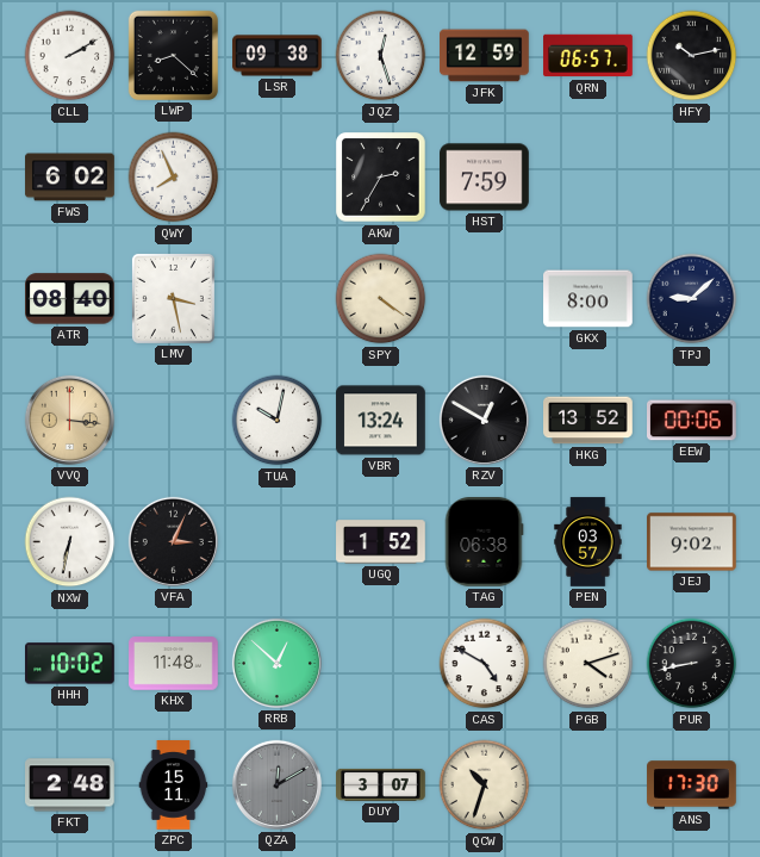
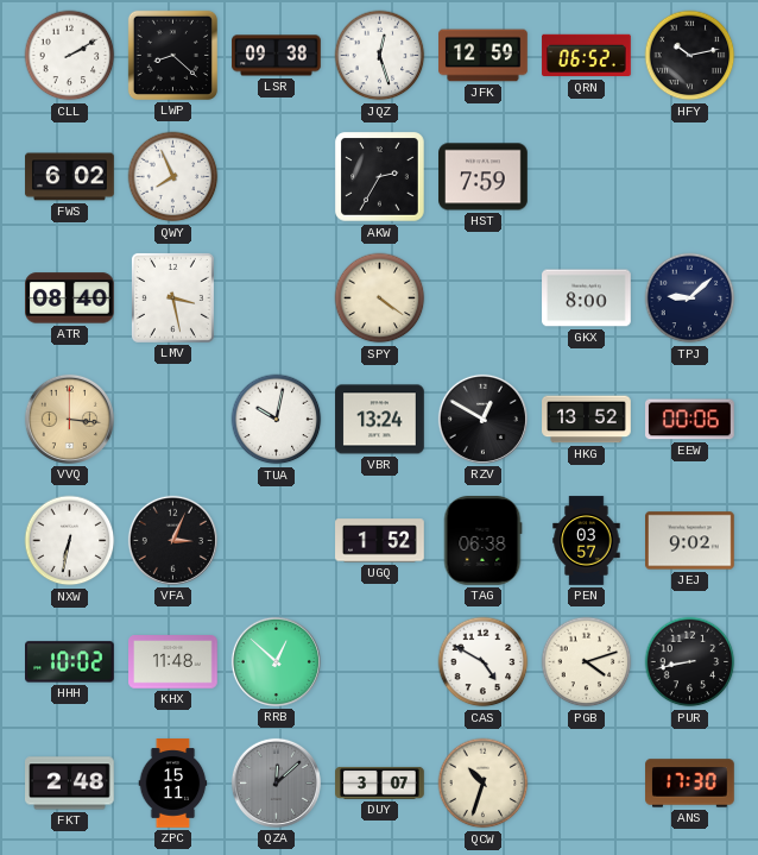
QRN: 06:57 -> 06:52 (587, 56)
QZA: 12:10 -> 12:08 (276, 782)
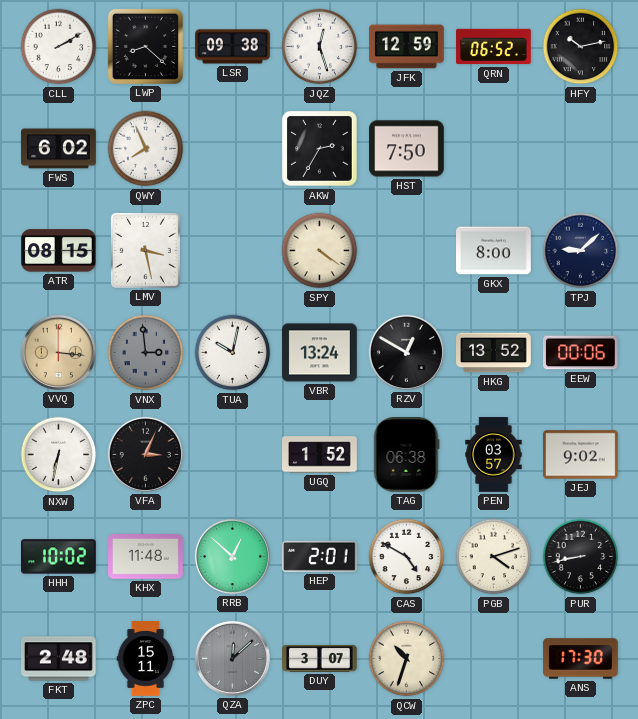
HST: 7:59 -> 7:50 (407, 149)
ATR: 08:40 -> 08:15 (59, 251)
VNX: none -> 2:59 (146, 353)
HEP: none -> 2:01 (320, 556)
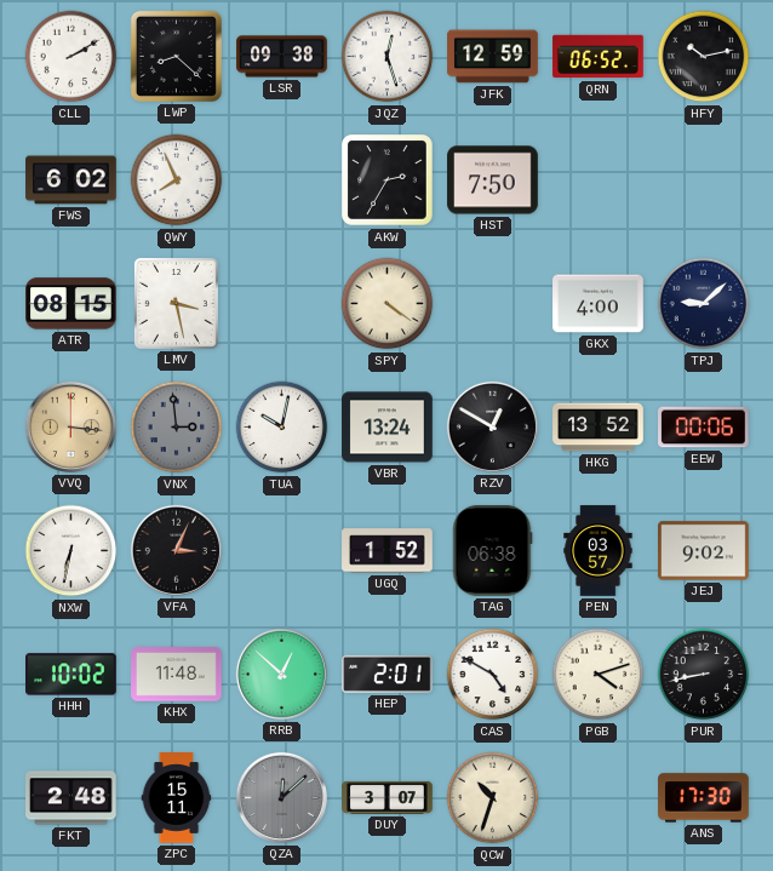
GKX: 8:00 -> 4:00 (599, 304)
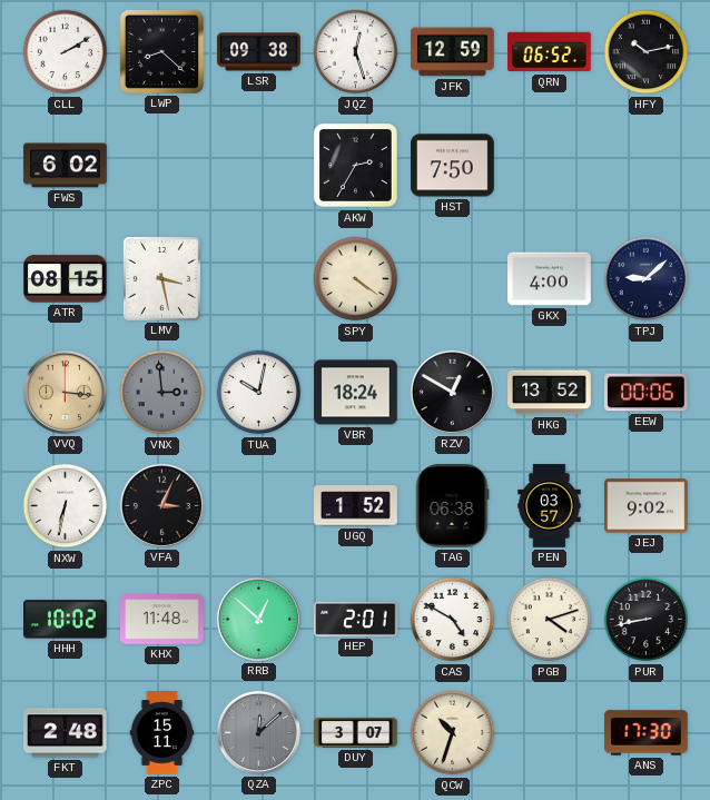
QWY: 7:56 -> none (177, 180)
VBR: 13:24 -> 18:24 (356, 393)
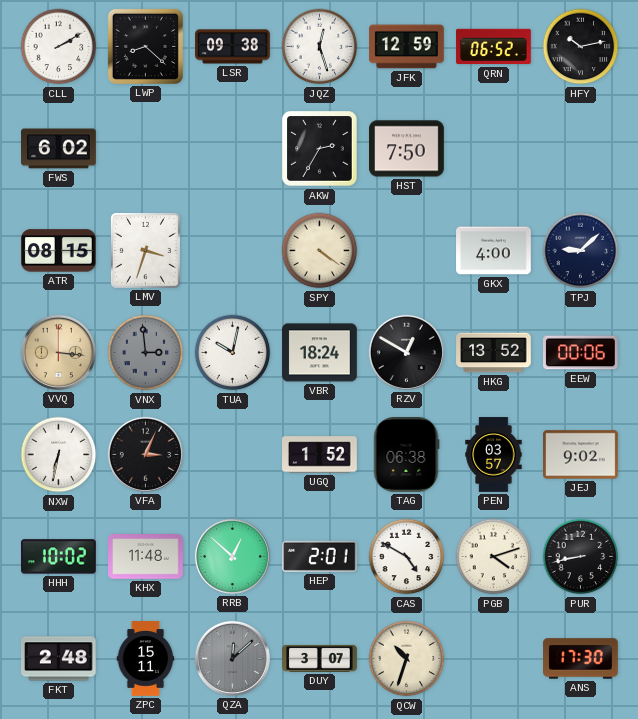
LMV: 3:28 -> 3:33 (145, 250)
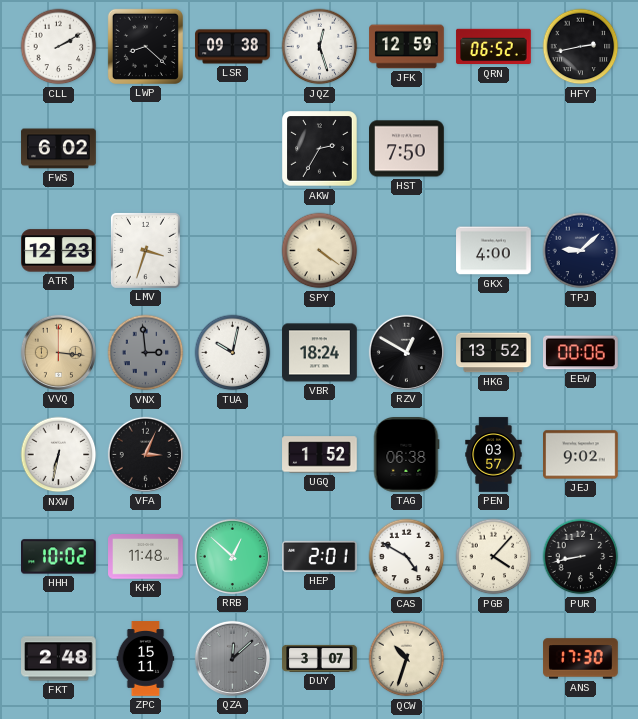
HFY: 10:13 -> 2:43 (581, 47)
ATR: 08:15 -> 12:23 (59, 251)
PGB: 4:12 -> 4:07 (494, 557)
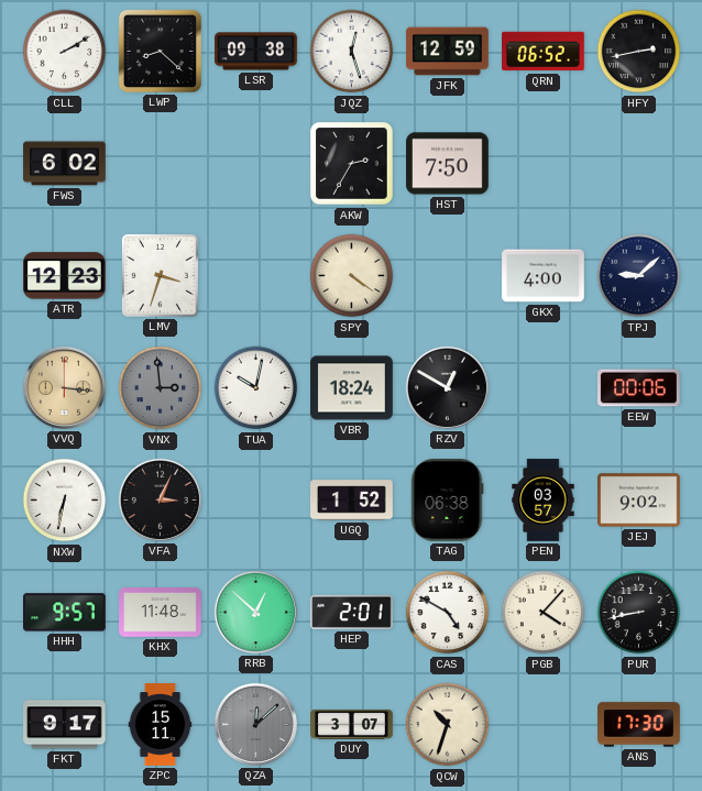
HKG: 13:52 -> none (494, 353)
HHH: 10:02 -> 9:57 (65, 613)
FKT: 2:48 -> 9:17 (65, 725)
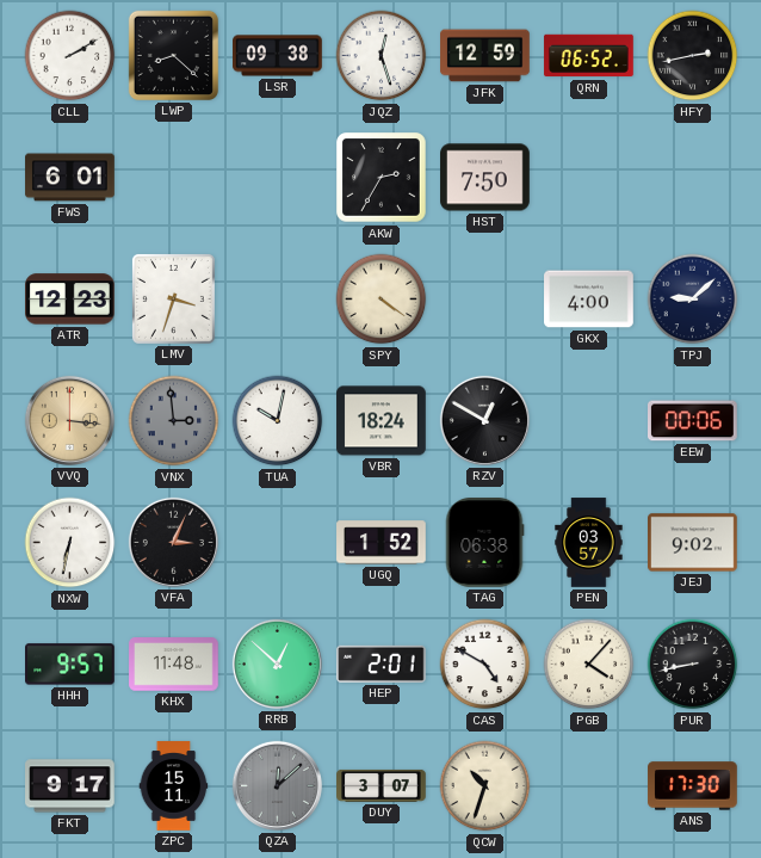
FWS: 6:02 -> 6:01 (70, 178)
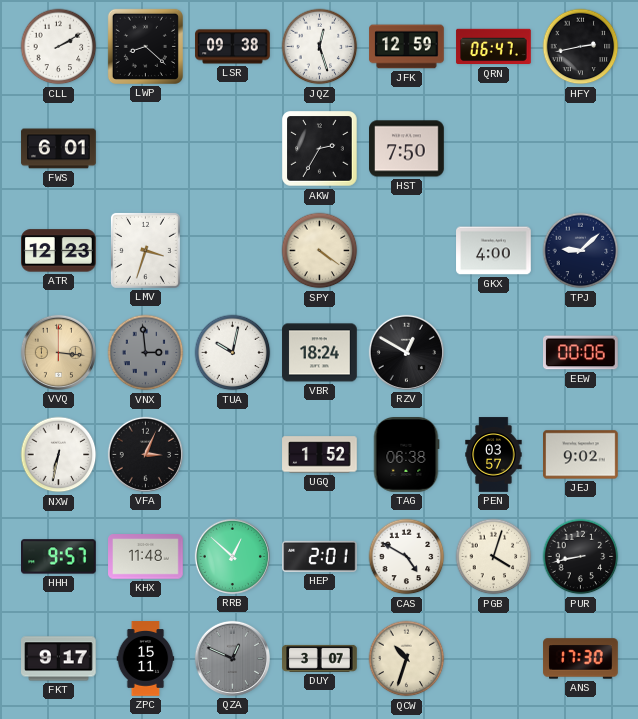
QRN: 06:52 -> 06:47 (494, 47)
PGB: 4:07 -> 4:03 (494, 557)
QZA: 12:08 -> 12:49 (232, 658)
